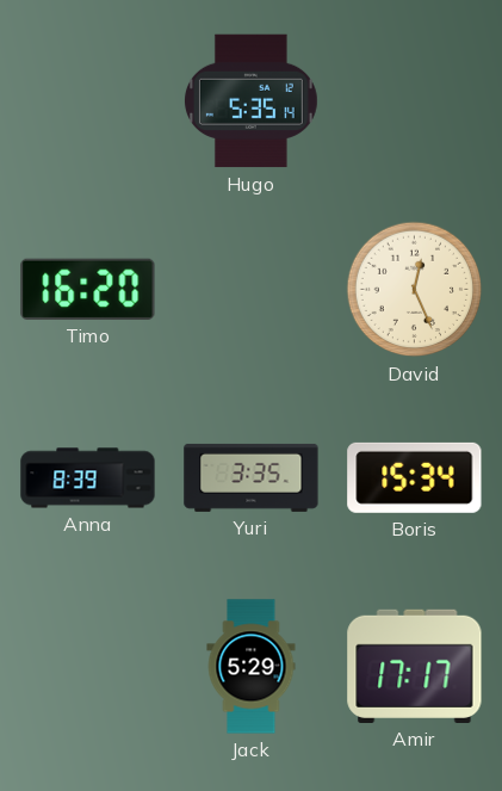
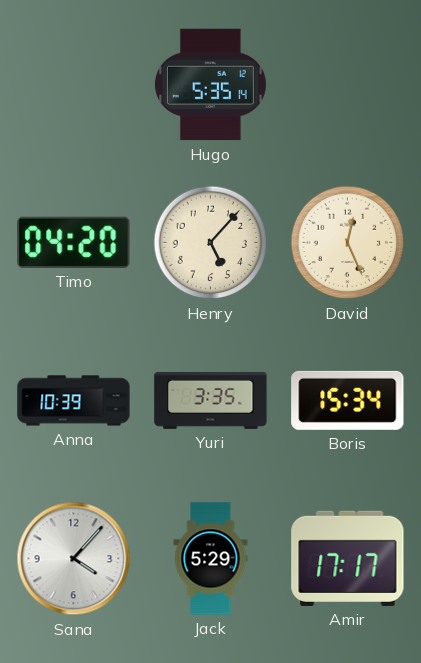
Timo: 16:20 -> 04:20 (74, 242)
Henry: none -> 5:07 (211, 243)
Anna: 8:39 -> 10:39 (74, 401)
Sana: none -> 4:07 (74, 559)
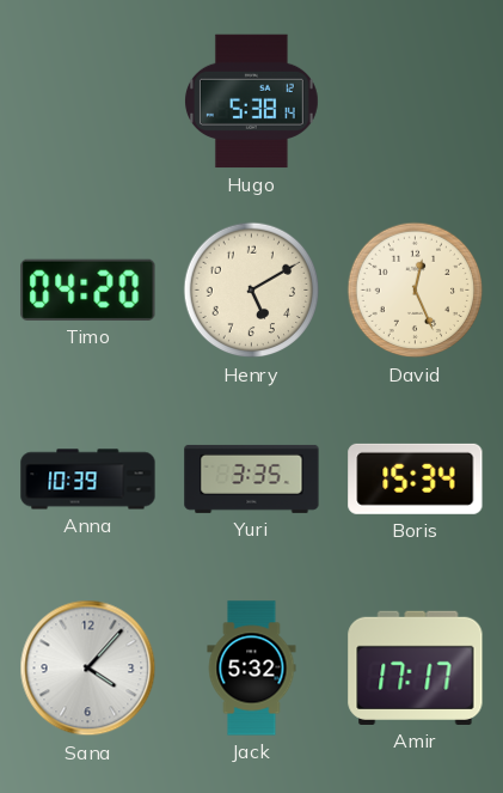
Hugo: 5:35 -> 5:38 (251, 102)
Henry: 5:07 -> 5:10 (252, 291)
Jack: 5:29 -> 5:32 (252, 669)
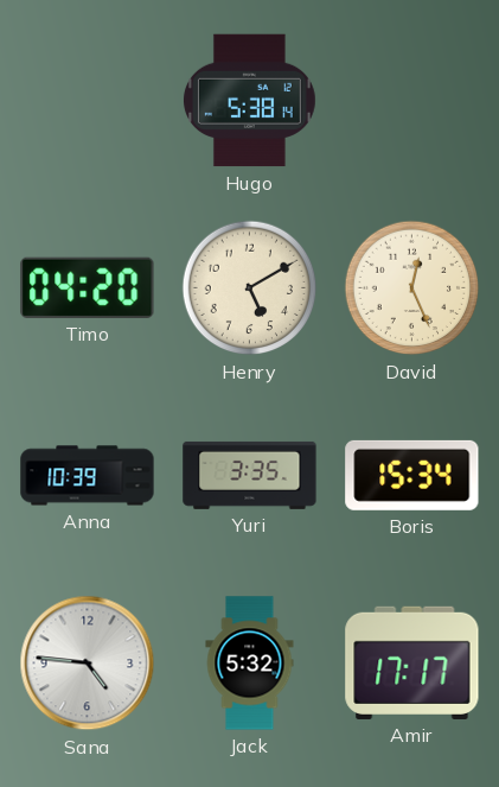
Sana: 4:07 -> 4:46 (88, 664)
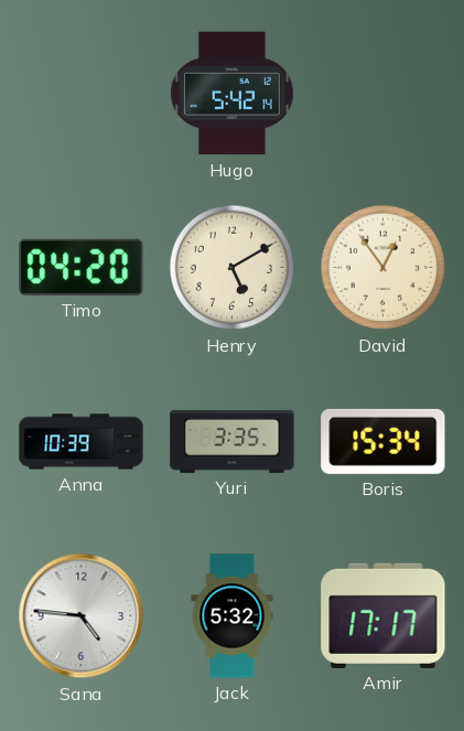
Hugo: 5:38 -> 5:42 (231, 94)
David: 12:26 -> 12:54 (384, 268)
